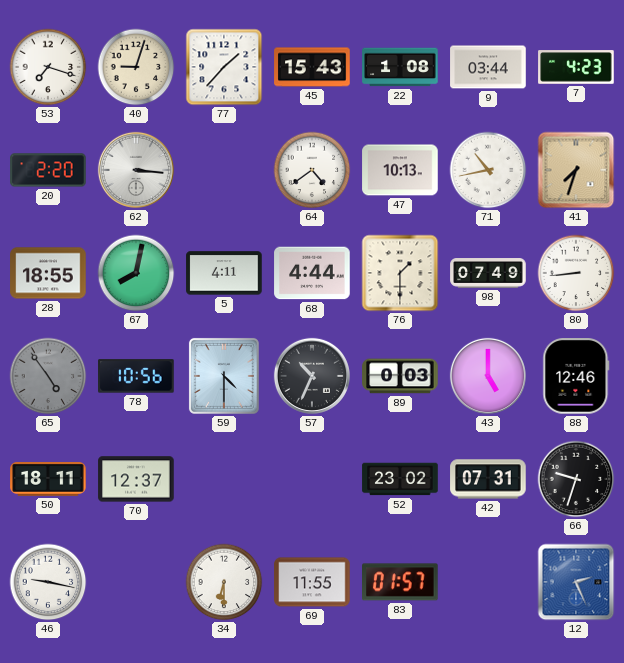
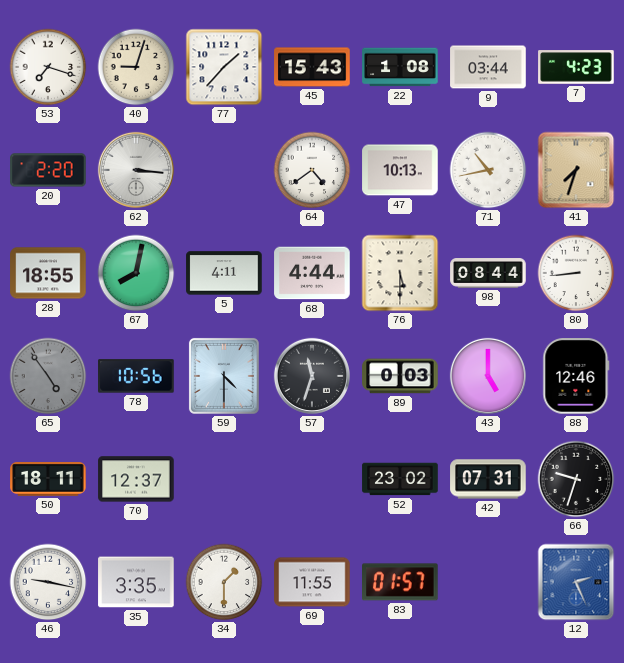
76: 1:30 -> 5:30 (400, 273)
98: 07:49 -> 08:44 (488, 273)
57: 10:34 -> 11:33 (312, 376)
35: none -> 3:35 (136, 582)
34: 6:30 -> 1:30 (224, 582)
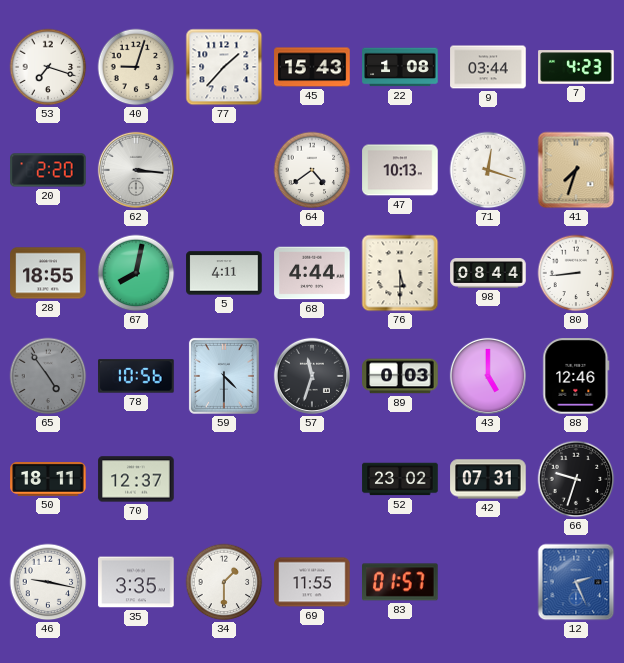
71: 10:43 -> 12:18 (488, 170)
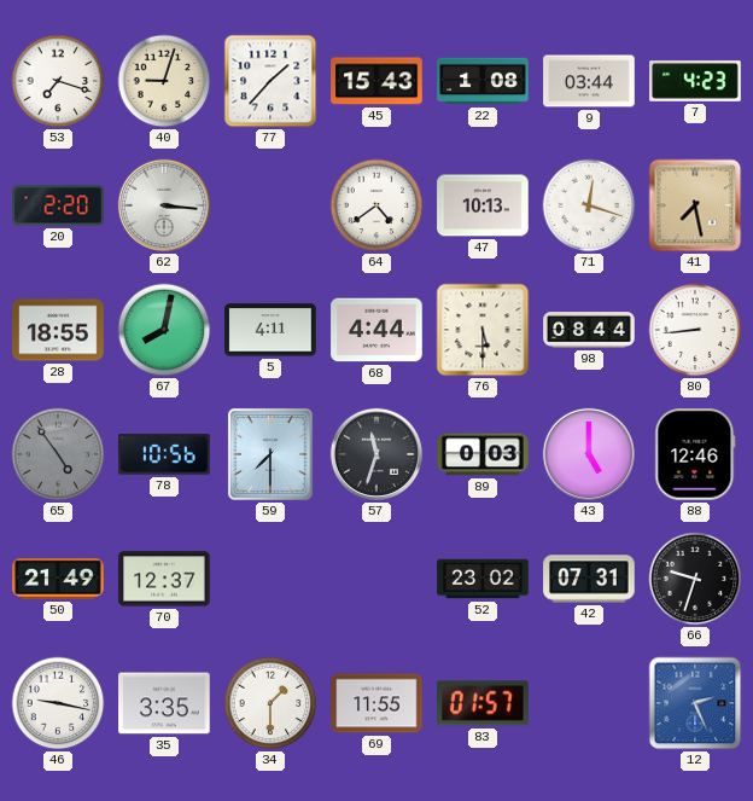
41: 7:33 -> 7:28 (695, 205)
59: 4:30 -> 7:30 (270, 454)
50: 18:11 -> 21:49 (58, 580)
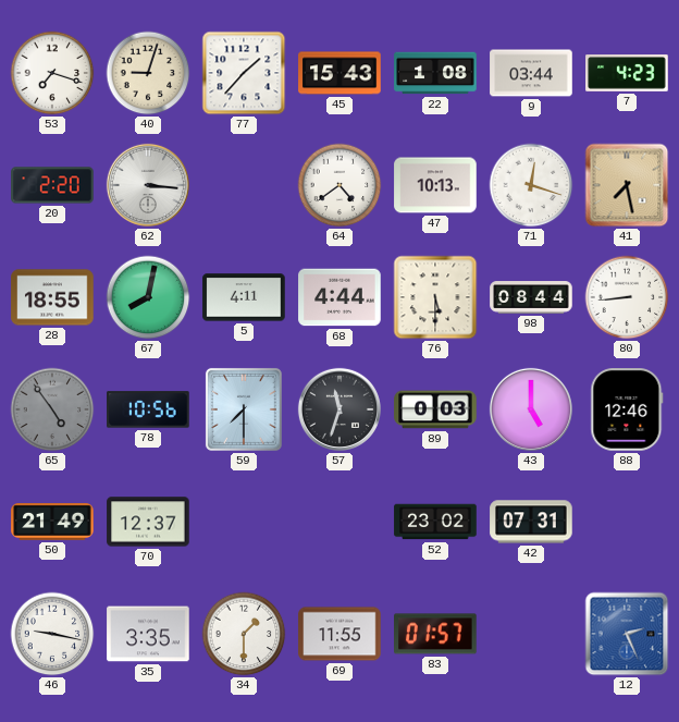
66: 9:33 -> none (695, 579)
